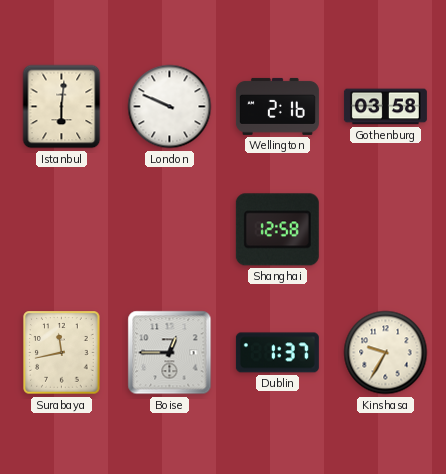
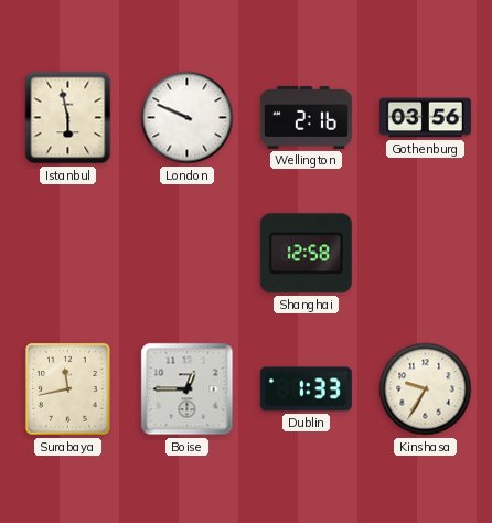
Istanbul: 6:01 -> 5:58 (68, 118)
Gothenburg: 03:58 -> 03:56 (425, 118)
Dublin: 1:37 -> 1:33 (306, 389)
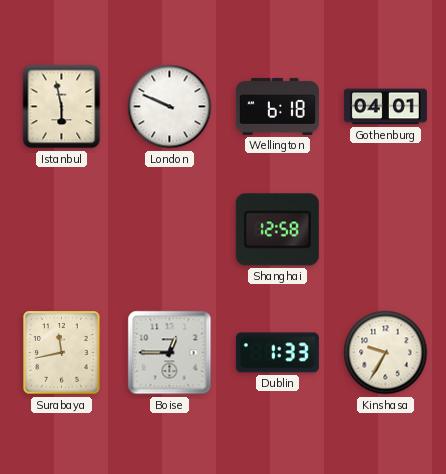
Wellington: 2:16 -> 6:18 (277, 106)
Gothenburg: 03:56 -> 04:01 (385, 107)
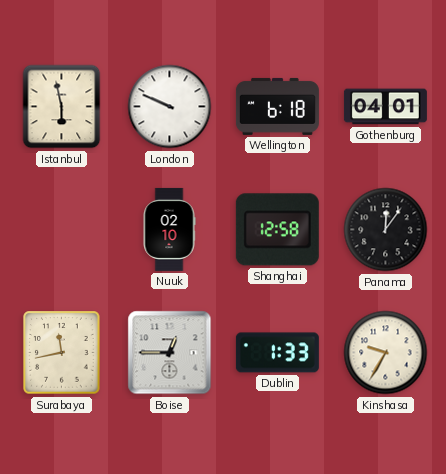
Nuuk: none -> 02:10 (169, 229)
Panama: none -> 12:06 (386, 230)
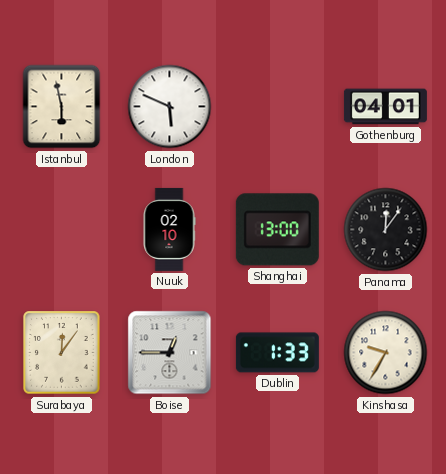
London: 9:49 -> 5:49 (170, 107)
Wellington: 6:18 -> none (277, 106)
Shanghai: 12:58 -> 13:00 (277, 230)
Surabaya: 11:43 -> 12:06 (62, 353)
